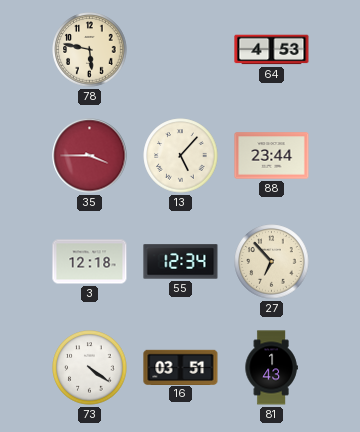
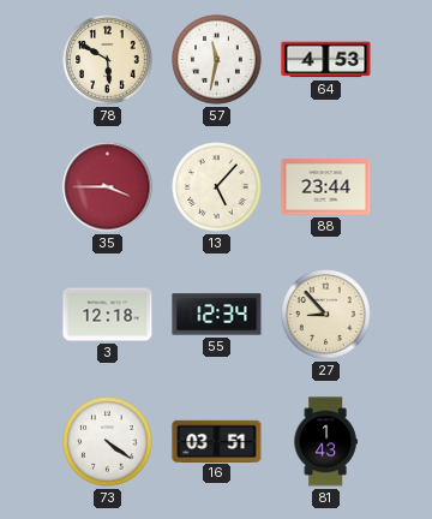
78: 5:47 -> 5:50 (108, 60)
57: none -> 11:32 (217, 60)
27: 6:53 -> 8:53 (326, 315)
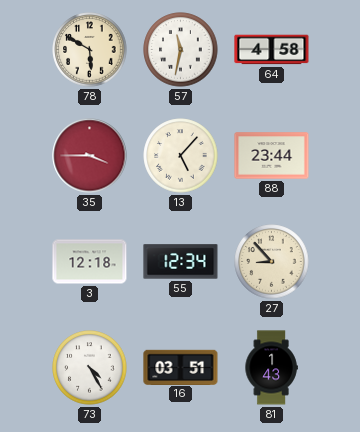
64: 4:53 -> 4:58 (272, 50)
73: 4:21 -> 4:25 (90, 368)
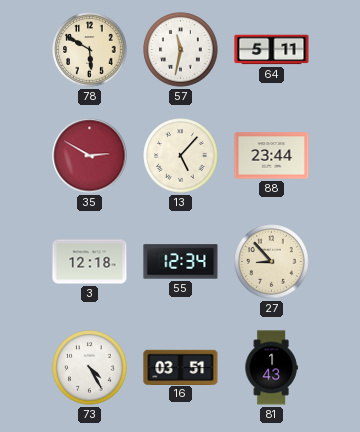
64: 4:58 -> 5:11 (272, 50)
35: 3:45 -> 2:50 (90, 156)
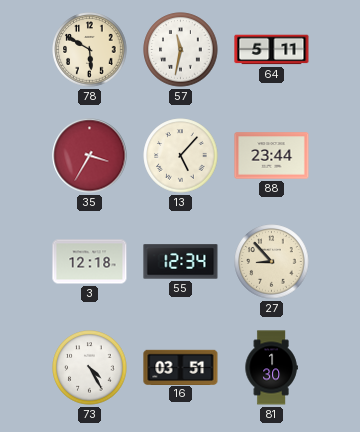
35: 2:50 -> 3:35 (90, 156)
81: 1:43 -> 1:30 (271, 368)
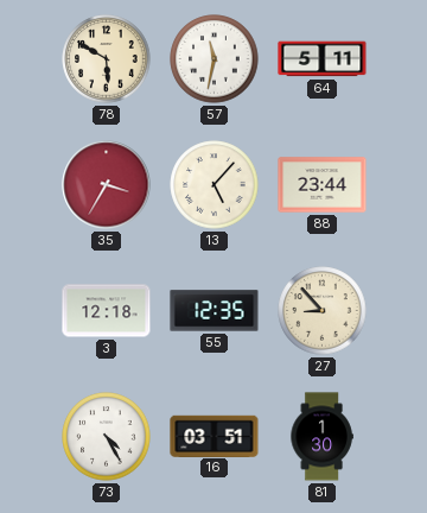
55: 12:34 -> 12:35 (215, 311)
